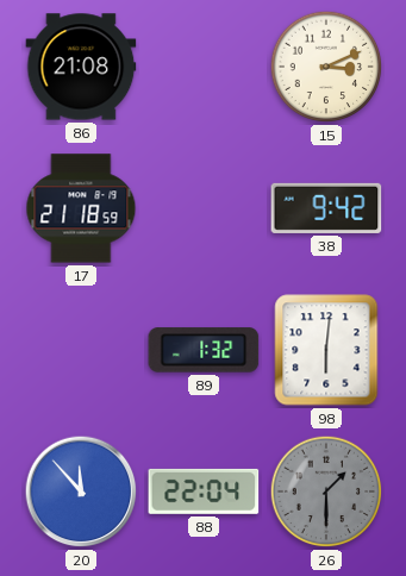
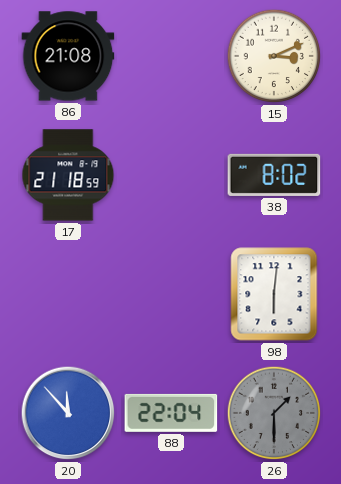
38: 9:42 -> 8:02 (274, 175)
89: 1:32 -> none (204, 350)
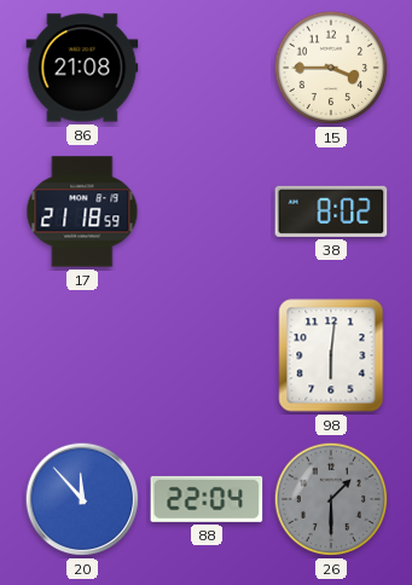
15: 3:11 -> 3:45 (331, 68)
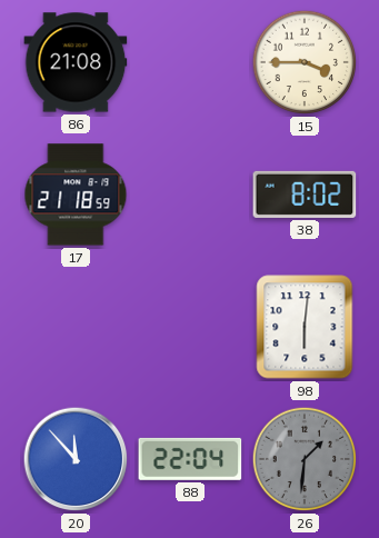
26: 1:30 -> 1:31 (305, 459)
